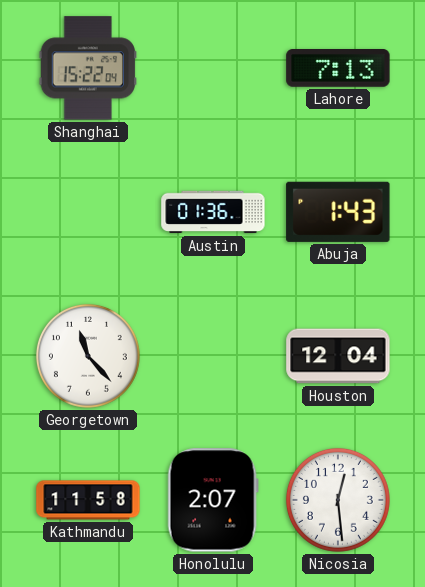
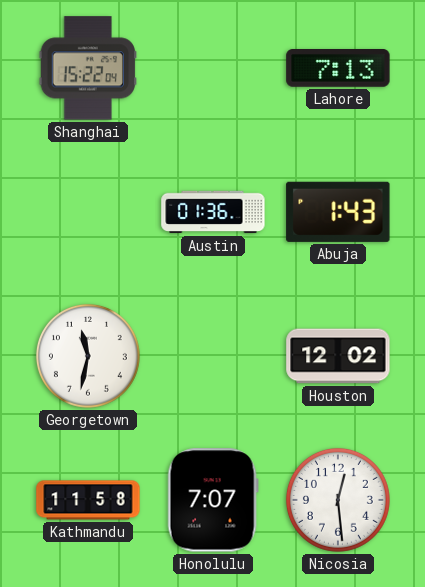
Georgetown: 11:23 -> 11:32 (88, 356)
Houston: 12:04 -> 12:02 (338, 356)
Honolulu: 2:07 -> 7:07 (213, 500)
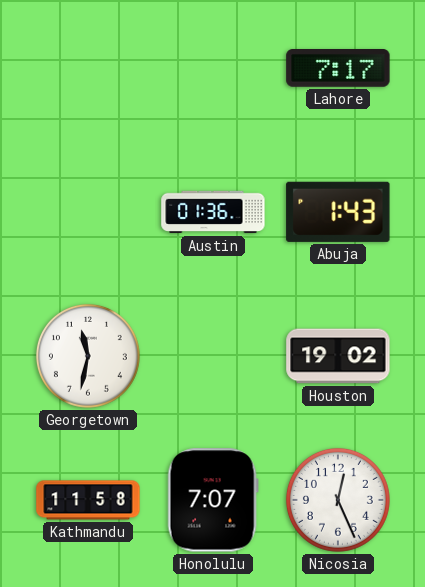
Shanghai: 15:22 -> none (88, 68)
Lahore: 7:13 -> 7:17 (338, 69)
Houston: 12:02 -> 19:02 (338, 356)
Nicosia: 12:29 -> 12:26 (338, 500)
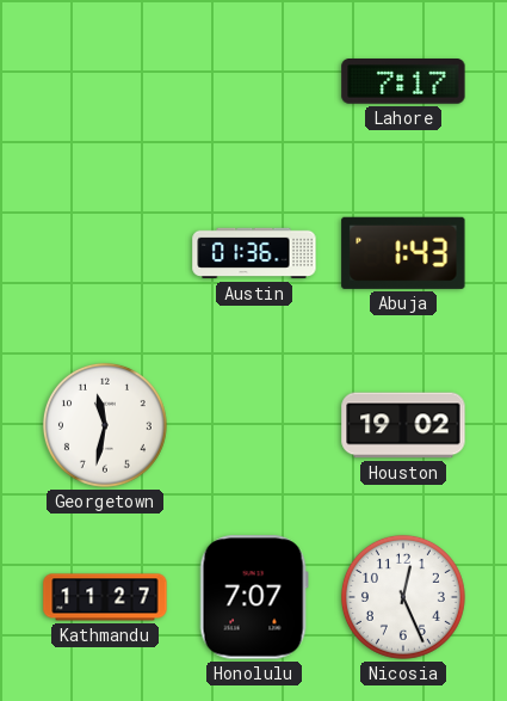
Kathmandu: 11:58 -> 11:27 (105, 597)
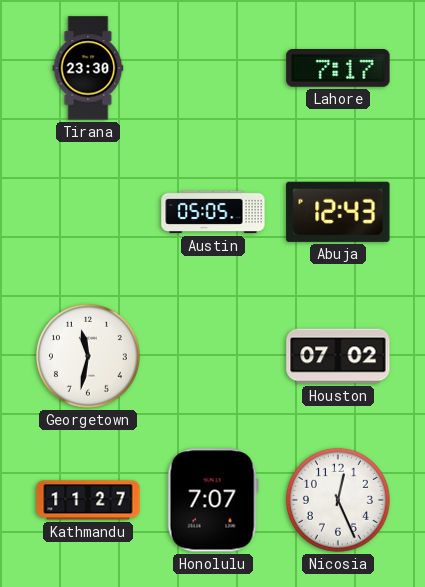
Tirana: none -> 23:30 (88, 68)
Austin: 01:36 -> 05:05 (213, 212)
Abuja: 1:43 -> 12:43 (338, 212)
Houston: 19:02 -> 07:02 (338, 356)
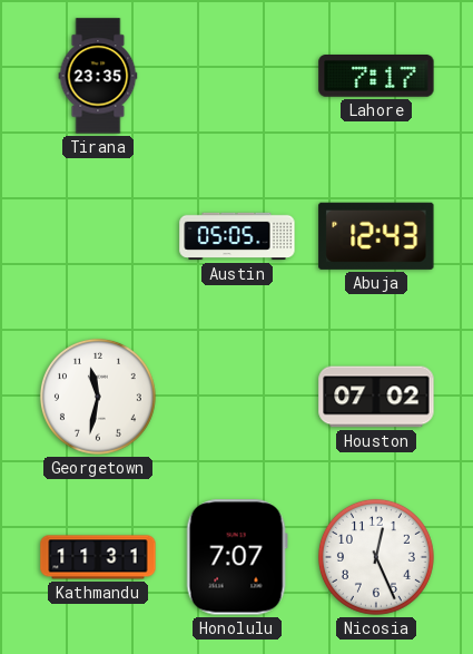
Tirana: 23:30 -> 23:35 (98, 76)
Kathmandu: 11:27 -> 11:31 (98, 557)
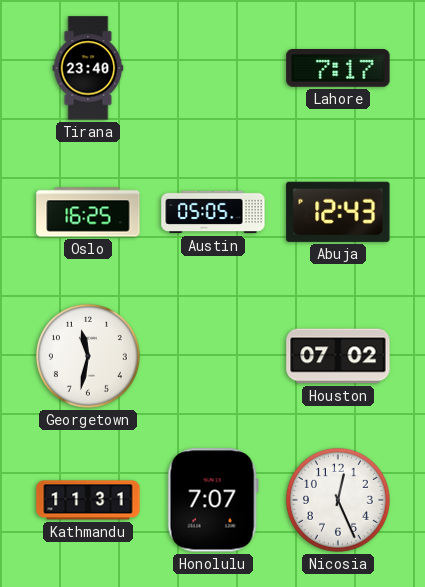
Tirana: 23:35 -> 23:40 (88, 68)
Oslo: none -> 16:25 (88, 212)
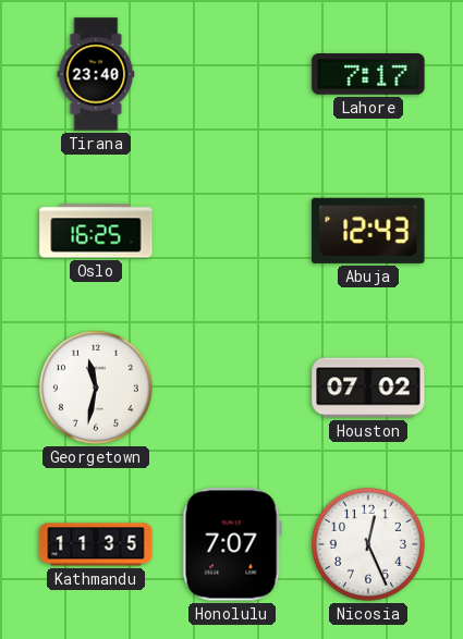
Austin: 05:05 -> none (213, 212)
Kathmandu: 11:31 -> 11:35 (96, 544)
